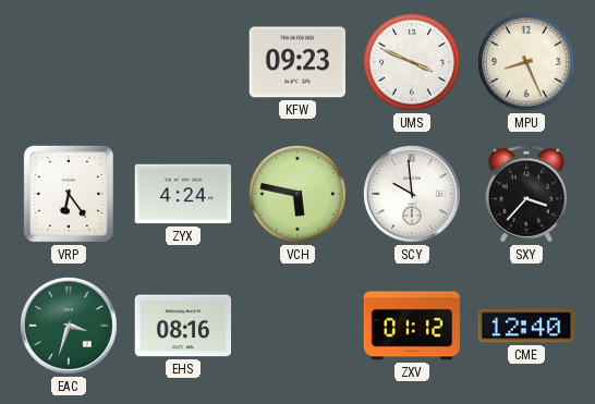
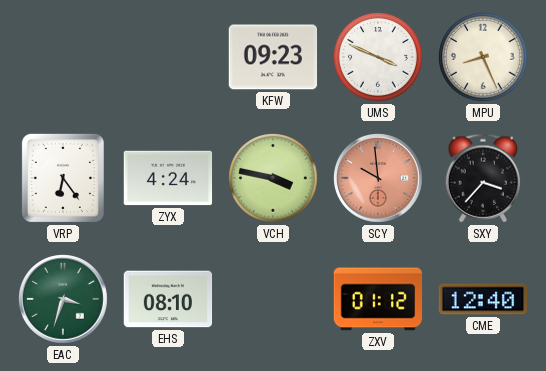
VCH: 5:47 -> 3:47 (274, 179)
SCY dial: white -> salmon (379, 179)
EHS: 08:16 -> 08:10 (168, 299)
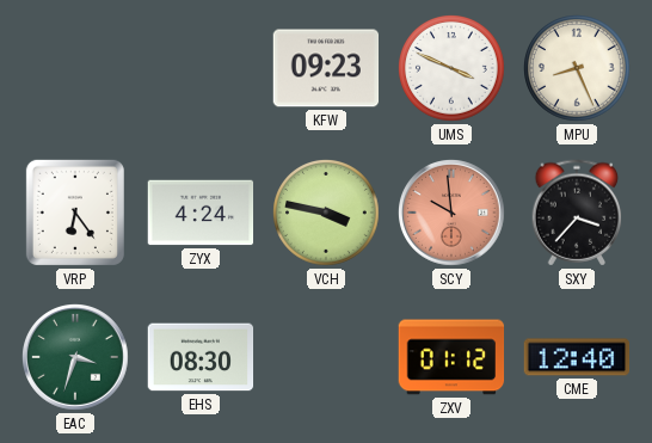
EHS: 08:10 -> 08:30 (201, 357)
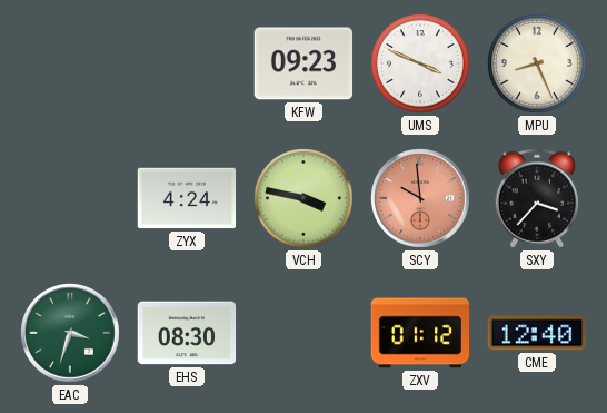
VRP: 6:24 -> none (75, 213)
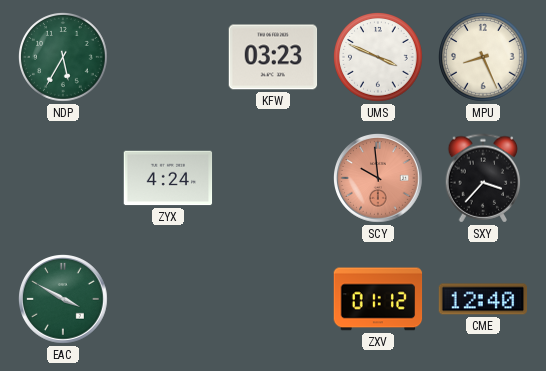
NDP: none -> 5:35 (64, 58)
KFW: 09:23 -> 03:23 (273, 57)
VCH: 3:47 -> none (305, 199)
EAC: 3:33 -> 3:50 (64, 300)
EHS: 08:30 -> none (187, 333)
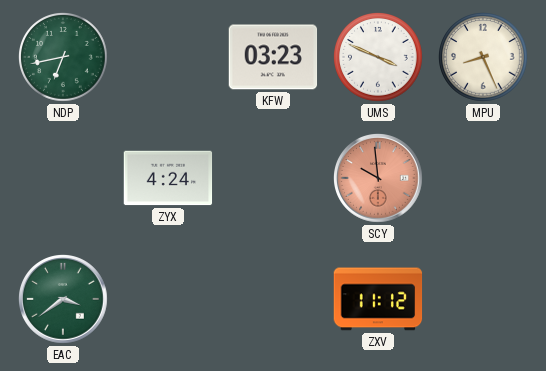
NDP: 5:35 -> 6:43 (64, 58)
SXY: 3:37 -> none (483, 178)
EAC: 3:50 -> 3:39 (64, 300)
ZXV: 01:12 -> 11:12 (378, 299)
CME: 12:40 -> none (483, 299)
